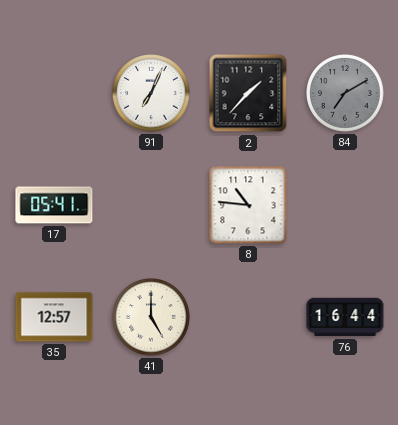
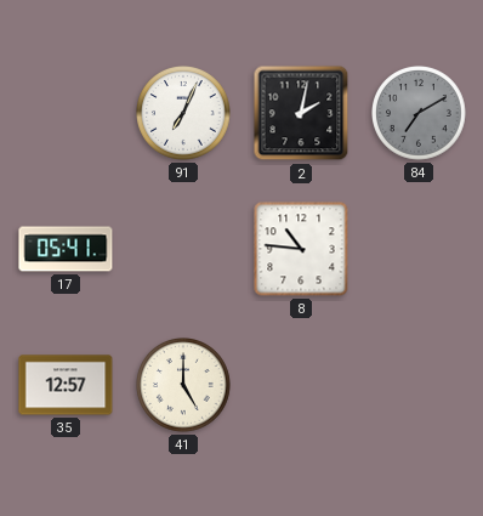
2: 1:37 -> 2:02 (301, 113)
76: 16:44 -> none (345, 317)
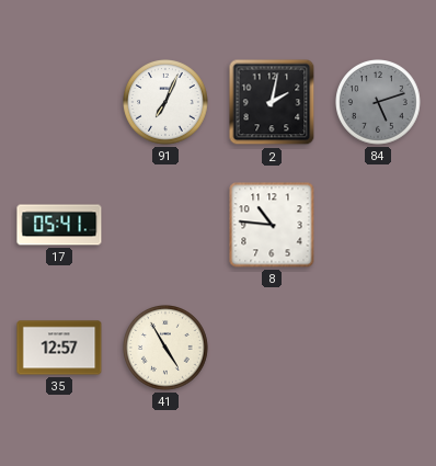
84: 7:10 -> 5:12 (379, 103)
41: 5:00 -> 4:55 (167, 349)
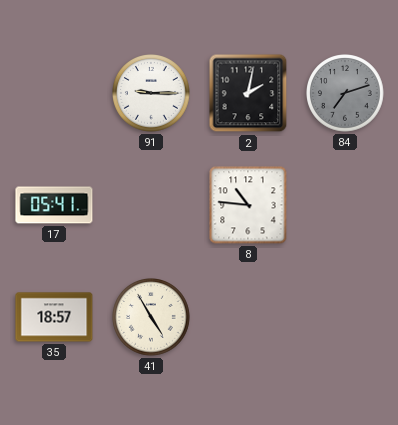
91: 7:04 -> 9:15 (152, 94)
84: 5:12 -> 7:12 (346, 94)
35: 12:57 -> 18:57 (54, 317)
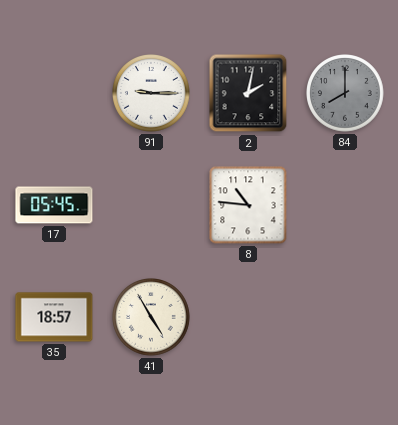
84: 7:12 -> 8:00 (346, 94)
17: 05:41 -> 05:45 (54, 205)
